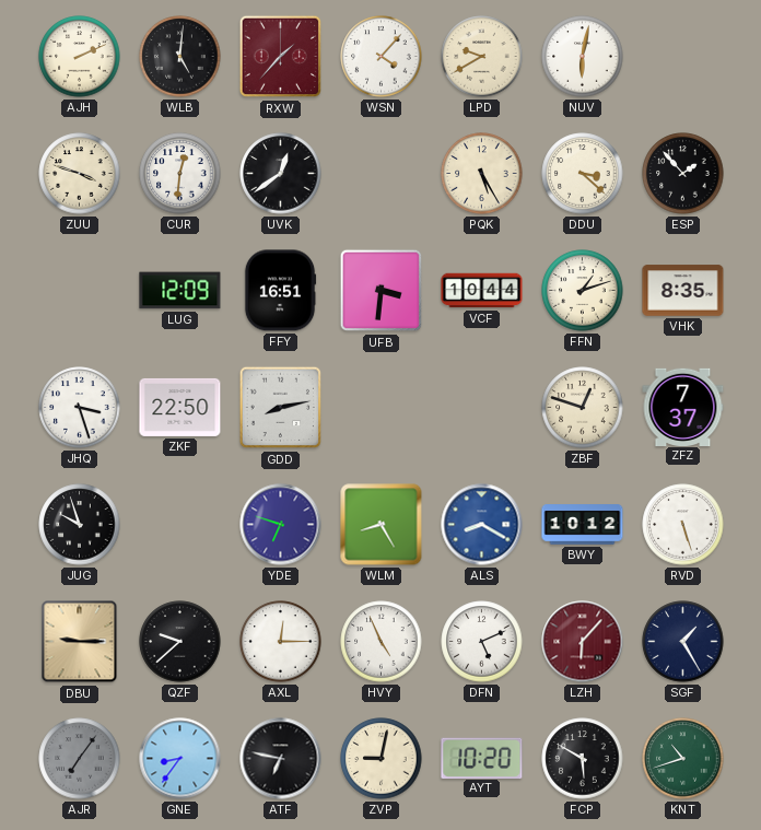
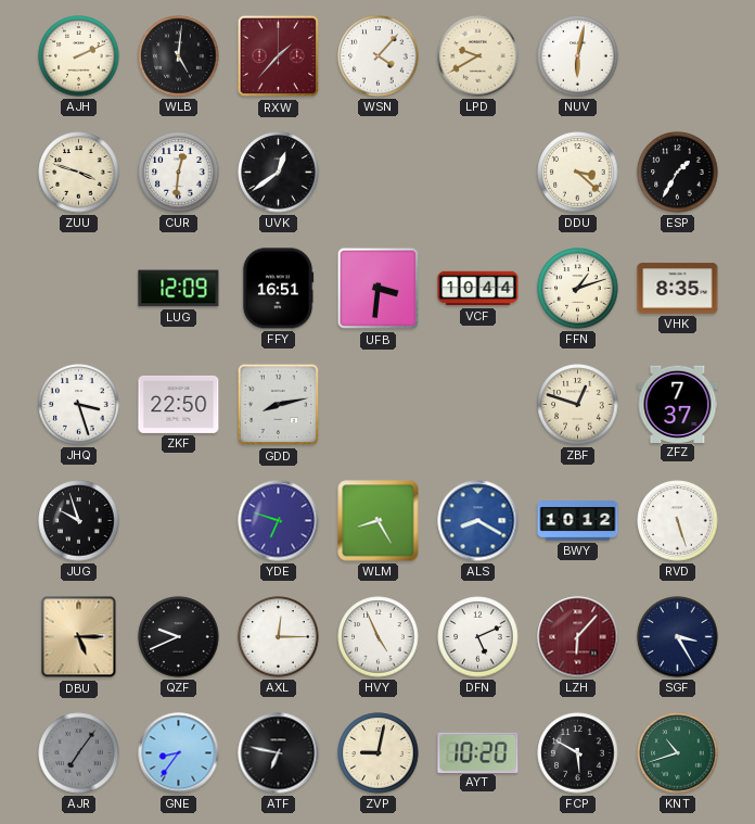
PQK: 5:25 -> none (482, 174)
ESP: 1:53 -> 1:35 (678, 173)
DBU: 9:15 -> 5:15 (79, 637)
QZF: 9:38 -> 9:41 (179, 637)
SGF: 1:25 -> 3:25 (678, 637)
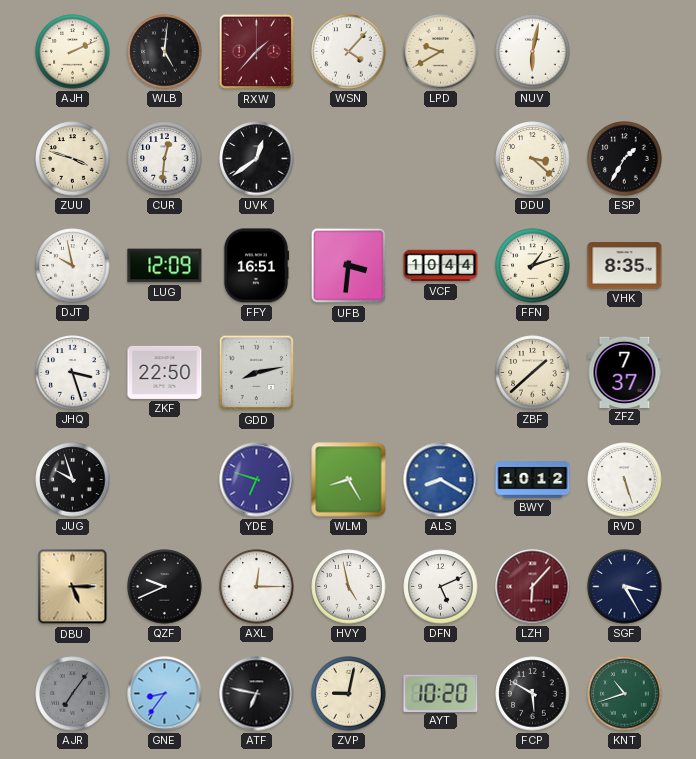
DJT: none -> 9:58 (73, 266)
ZBF: 12:48 -> 1:38 (533, 373)
HVY: 4:56 -> 4:58 (349, 587)
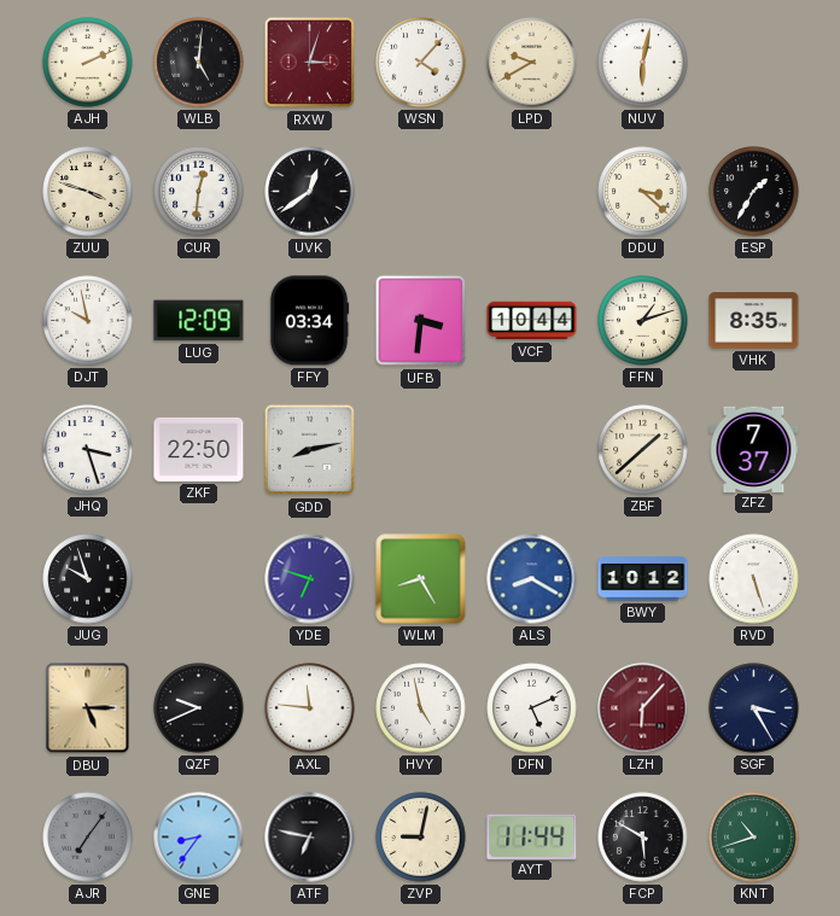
RXW: 1:37 -> 3:03 (310, 63)
FFY: 16:51 -> 03:34 (309, 321)
AXL: 12:15 -> 11:46 (310, 708)
AYT: 10:20 -> 11:44 (532, 836)
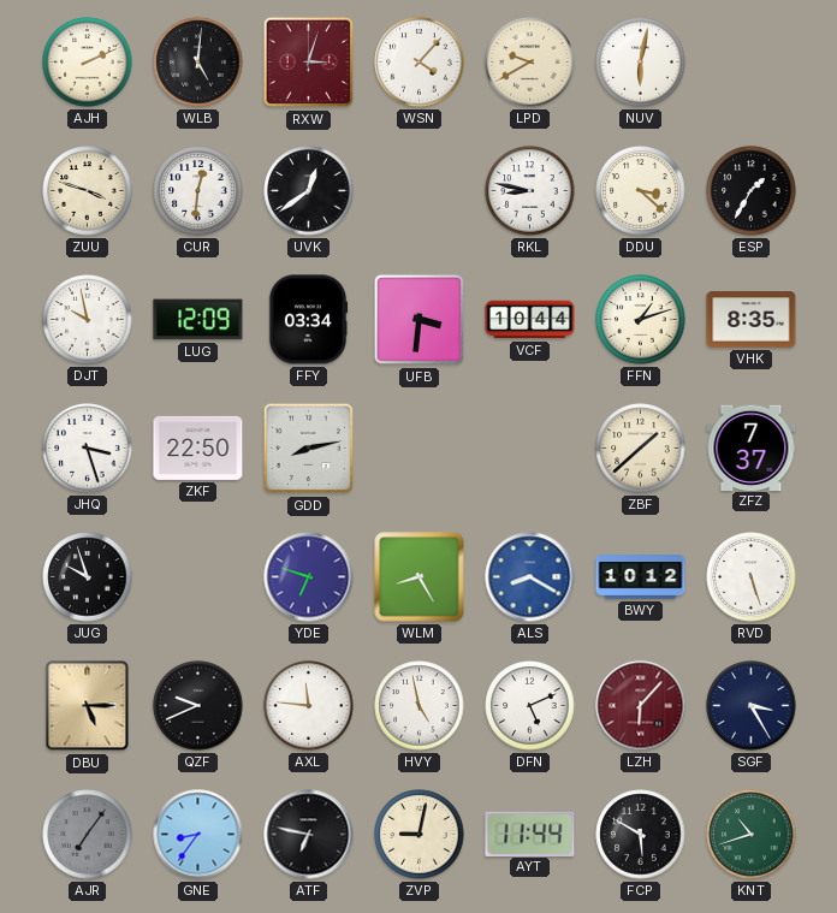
RKL: none -> 8:47 (530, 191)
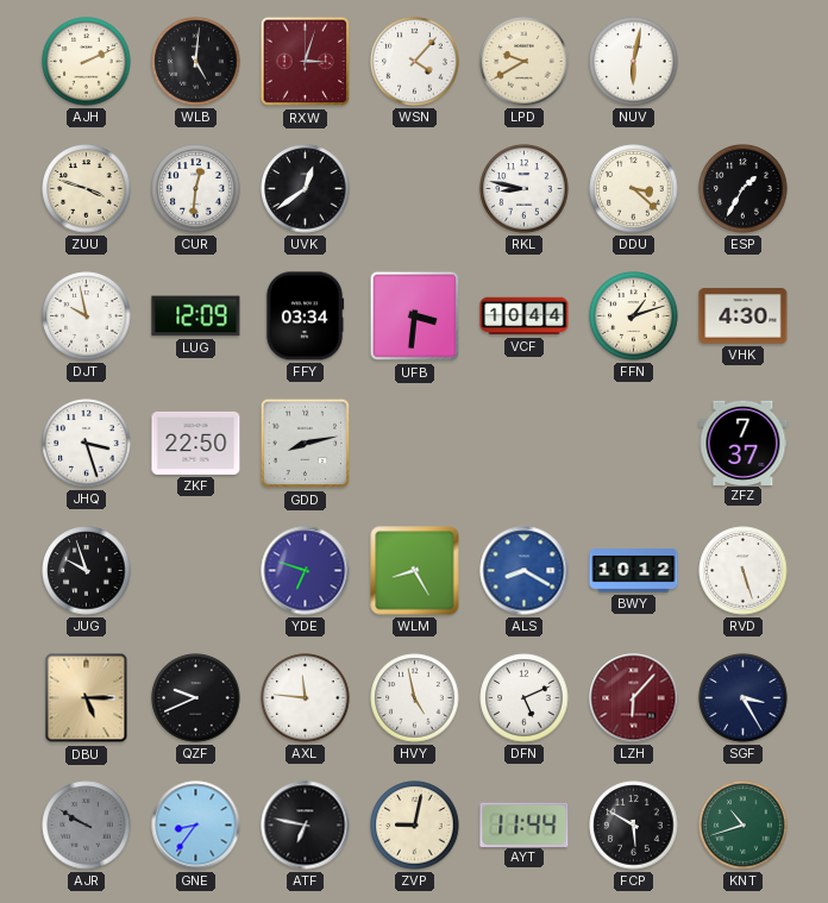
VHK: 8:35 -> 4:30 (744, 316)
ZBF: 1:38 -> none (641, 449)
AJR: 7:06 -> 9:50 (87, 826)
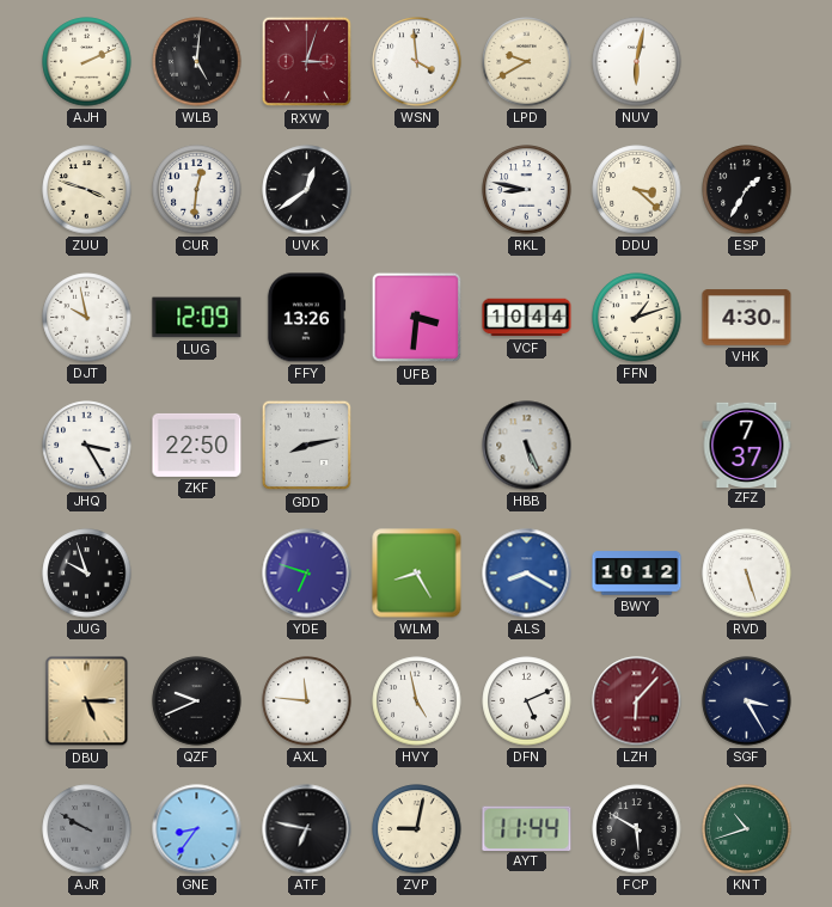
WSN: 4:07 -> 3:59 (417, 62)
FFY: 03:34 -> 13:26 (306, 318)
JHQ: 3:27 -> 3:25 (87, 446)
HBB: none -> 5:26 (527, 446)
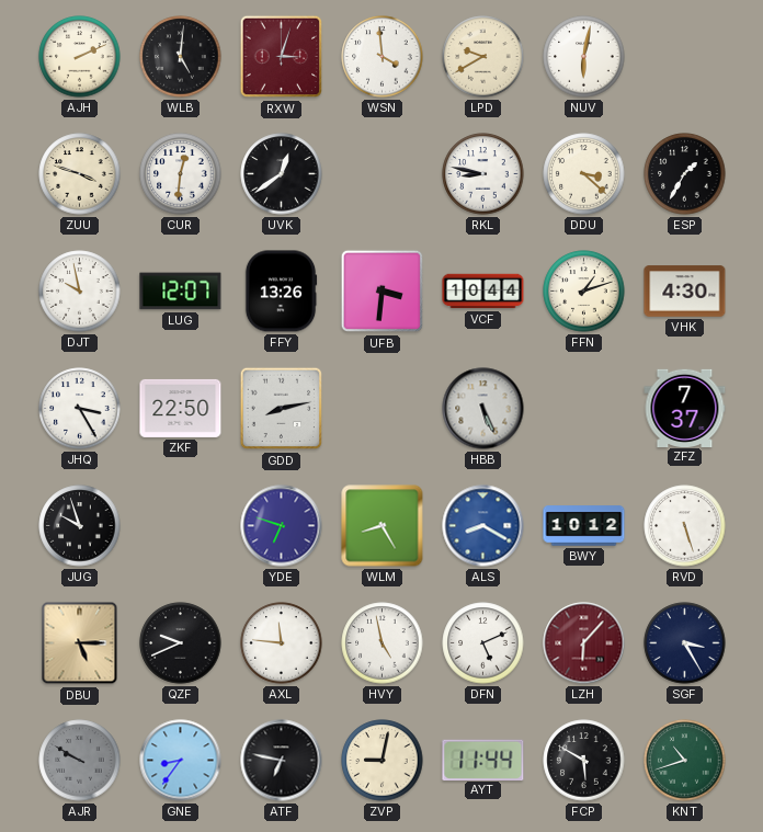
LUG: 12:09 -> 12:07 (181, 292)
